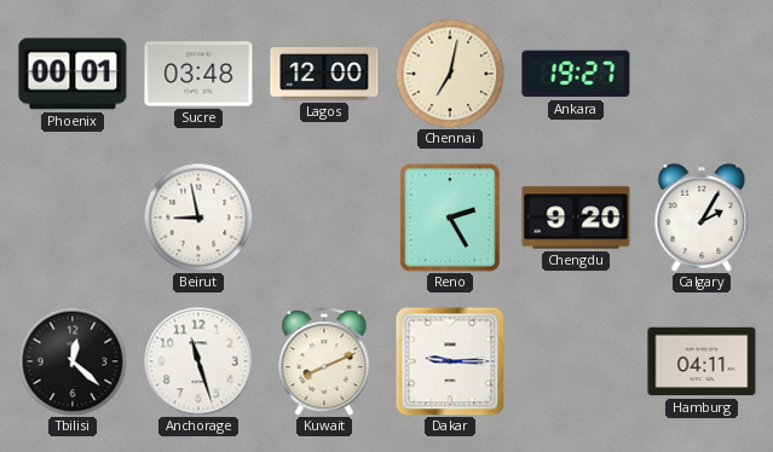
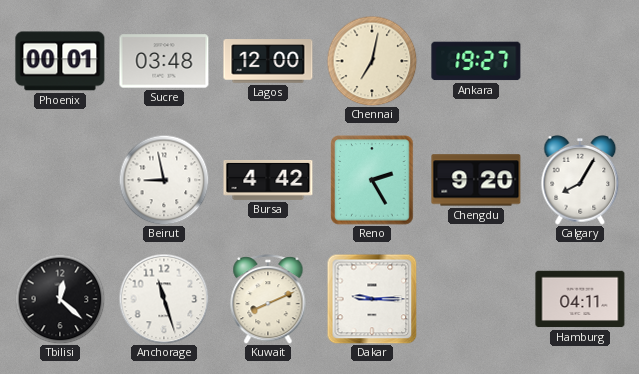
Bursa: none -> 4:42 (268, 180)
Calgary: 2:05 -> 8:05 (580, 180)
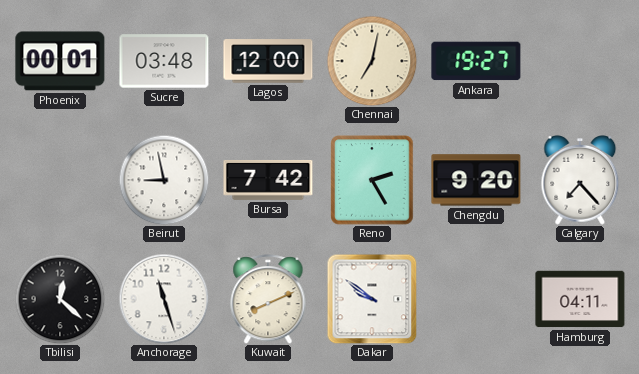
Bursa: 4:42 -> 7:42 (268, 180)
Calgary: 8:05 -> 7:23 (580, 180)
Dakar: 9:15 -> 9:51 (372, 299)
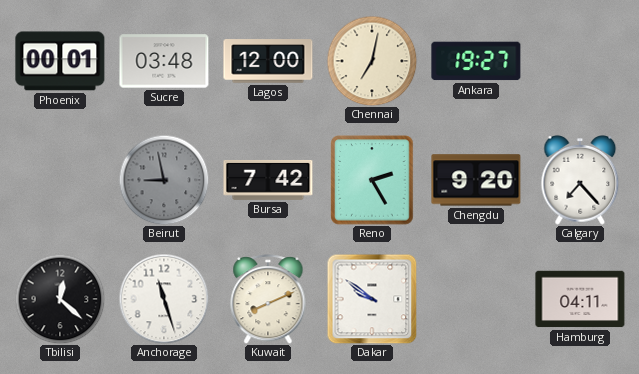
Beirut dial: white -> grey (164, 180)
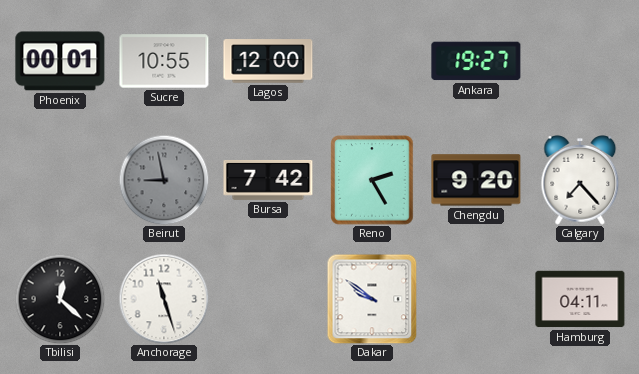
Sucre: 03:48 -> 10:55 (164, 61)
Chennai: 7:02 -> none (372, 61)
Kuwait: 8:11 -> none (268, 299)
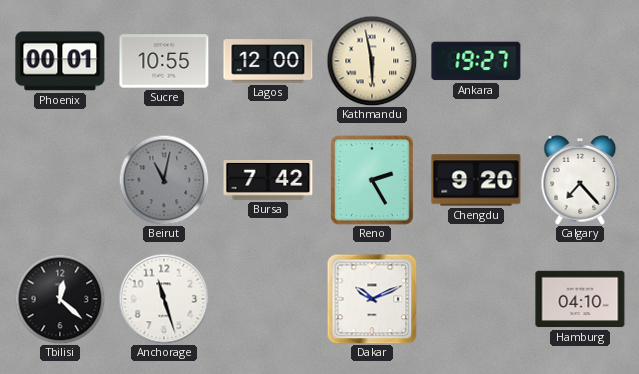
Kathmandu: none -> 5:58 (372, 61)
Beirut: 8:58 -> 11:02 (164, 180)
Dakar: 9:51 -> 10:11 (372, 299)
Hamburg: 04:11 -> 04:10 (580, 299)
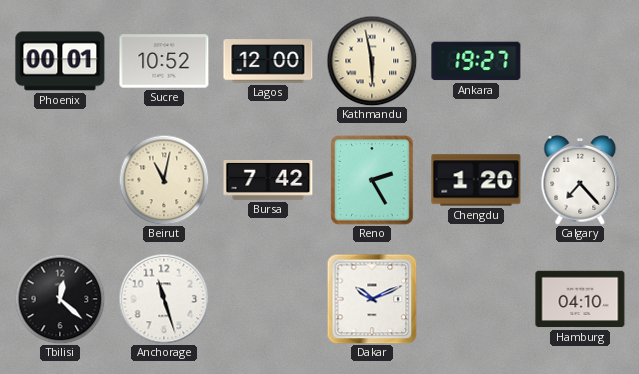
Sucre: 10:55 -> 10:52 (164, 61)
Beirut dial: grey -> cream (164, 180)
Chengdu: 9:20 -> 1:20 (476, 180)
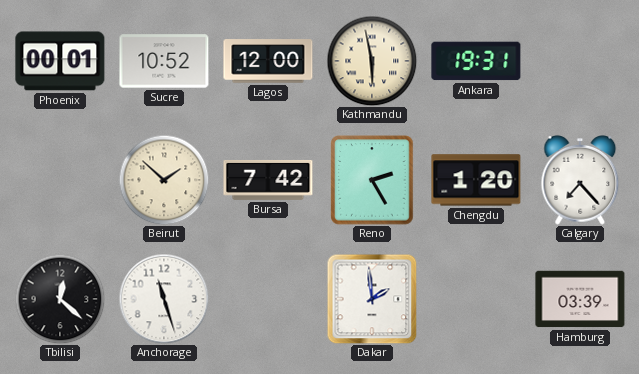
Ankara: 19:27 -> 19:31 (476, 61)
Beirut: 11:02 -> 1:52 (164, 180)
Dakar: 10:11 -> 1:59 (372, 299)
Hamburg: 04:10 -> 03:39 (580, 299)
